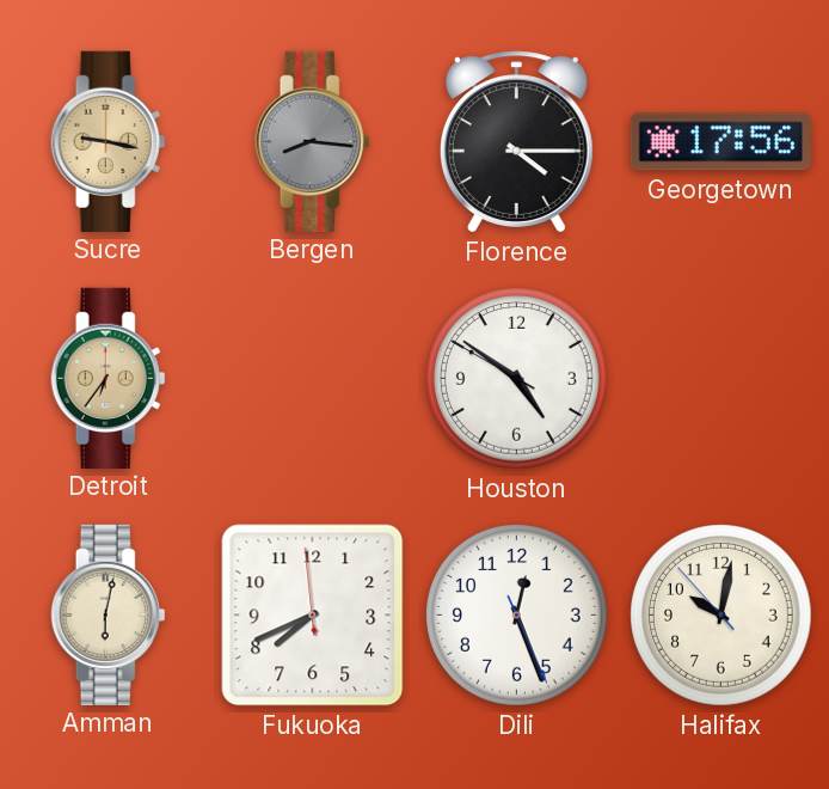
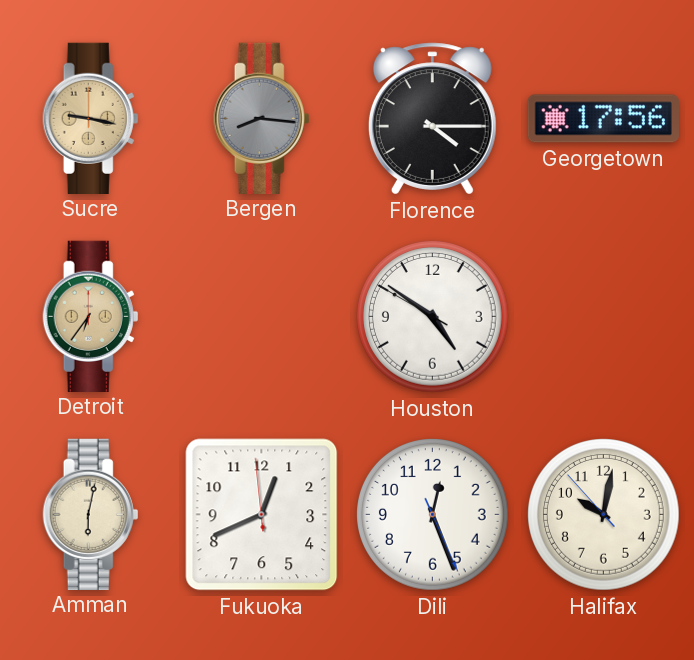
Fukuoka: 7:40 -> 12:40 (262, 515)
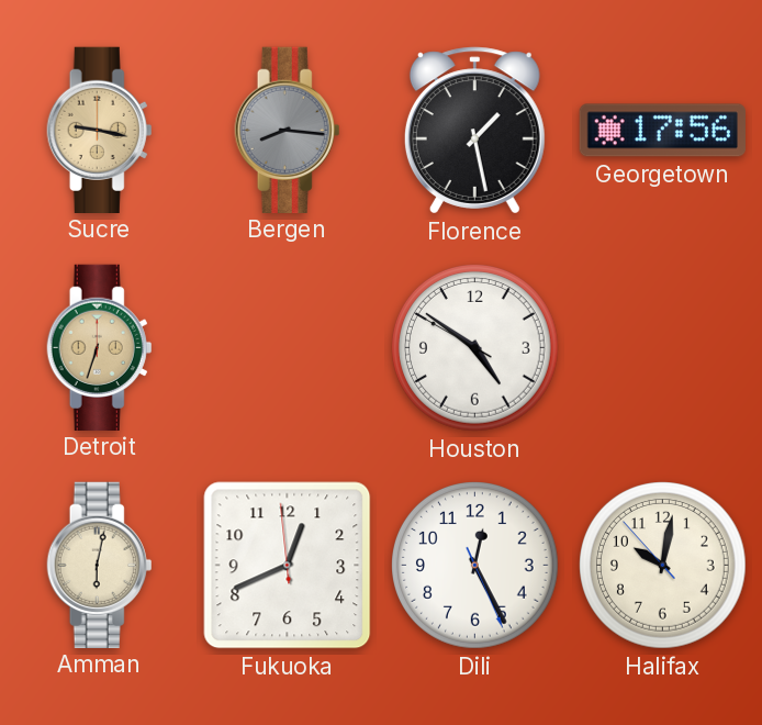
Florence: 4:15 -> 1:28 (474, 131)
Detroit: 6:36 -> 6:33 (100, 347)
Dili: 12:26 -> 12:25 (475, 566)
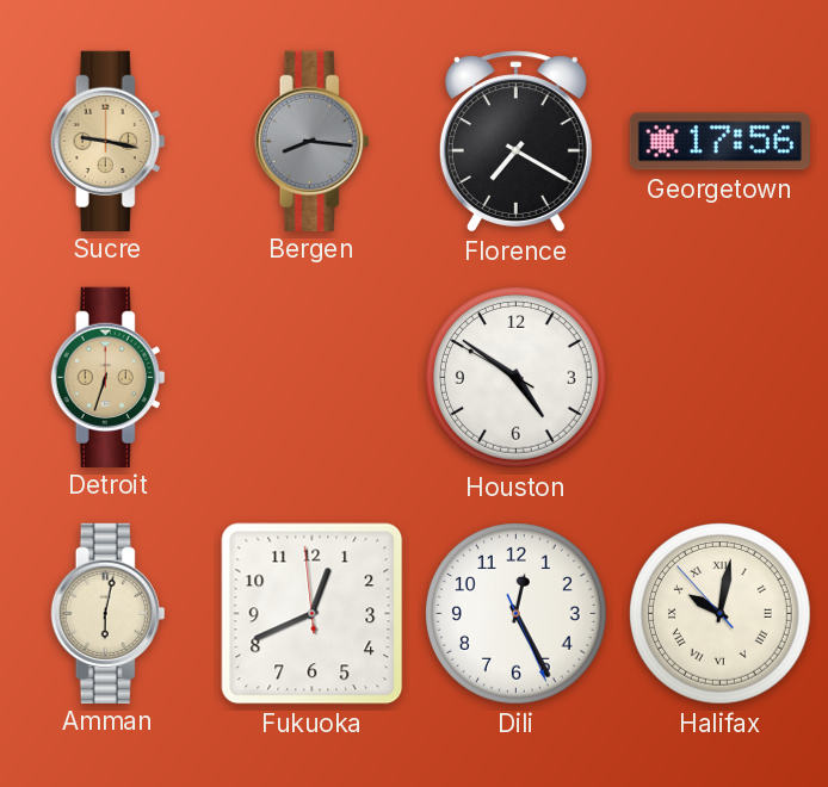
Florence: 1:28 -> 7:20 (515, 142)
Halifax numerals: Arabic -> Roman (721, 614)
